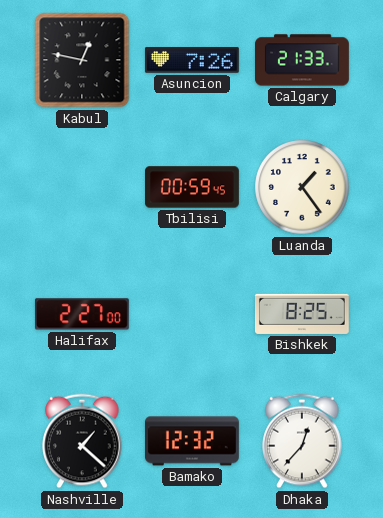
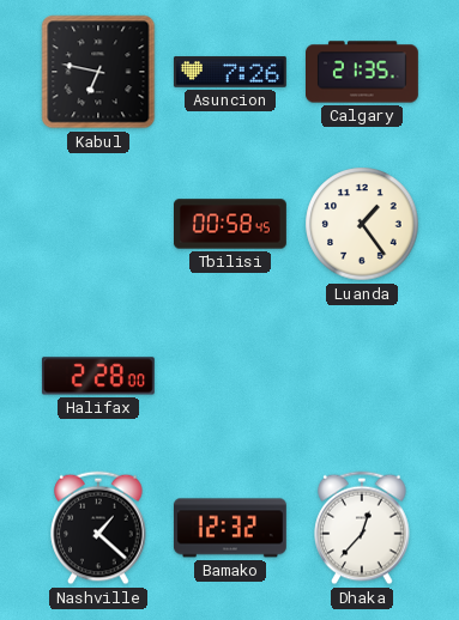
Kabul: 12:47 -> 6:47 (98, 72)
Calgary: 21:33 -> 21:35 (363, 72)
Tbilisi: 00:59 -> 00:58 (231, 224)
Halifax: 2:27 -> 2:28 (98, 376)
Bishkek: 8:25 -> none (302, 314)
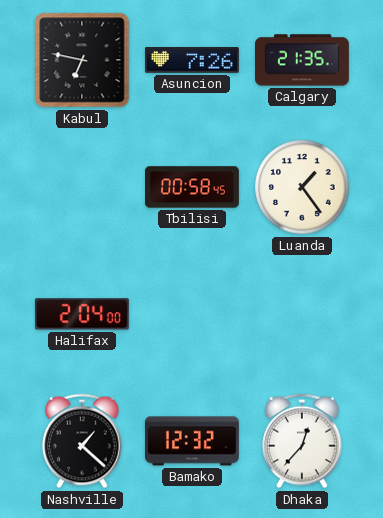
Halifax: 2:28 -> 2:04 (82, 314)
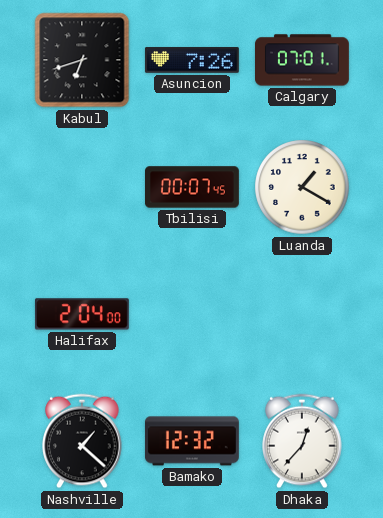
Kabul: 6:47 -> 6:42 (82, 60)
Calgary: 21:35 -> 07:01 (303, 60)
Tbilisi: 00:58 -> 00:07 (193, 187)
Luanda: 1:24 -> 1:20 (302, 187)
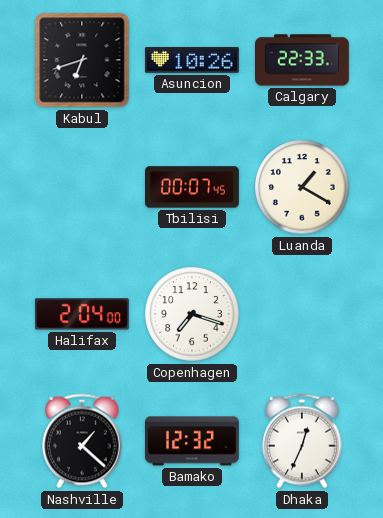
Asuncion: 7:26 -> 10:26 (192, 60)
Calgary: 07:01 -> 22:33 (303, 60)
Copenhagen: none -> 7:18 (192, 314)
Dhaka: 12:37 -> 12:34 (302, 441)
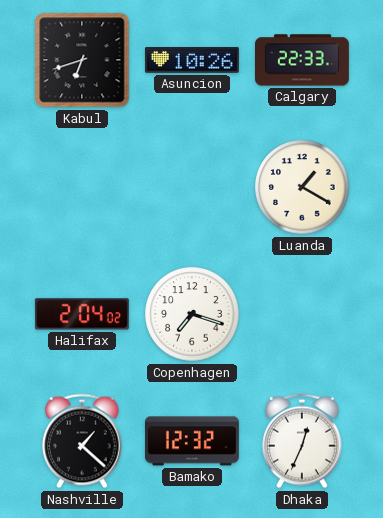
Tbilisi: 00:07 -> none (193, 187)
Halifax: 2:04:00 -> 2:04:02 (82, 314)
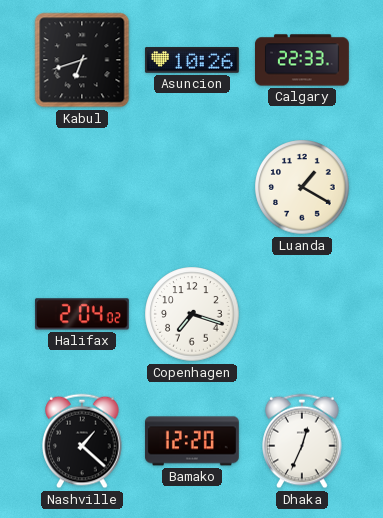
Bamako: 12:32 -> 12:20 (192, 441)
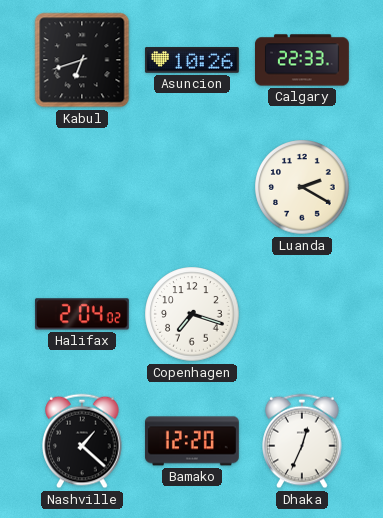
Luanda: 1:20 -> 2:20 (302, 187)
